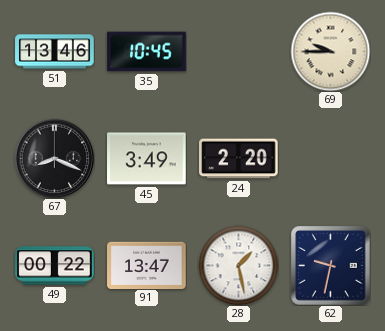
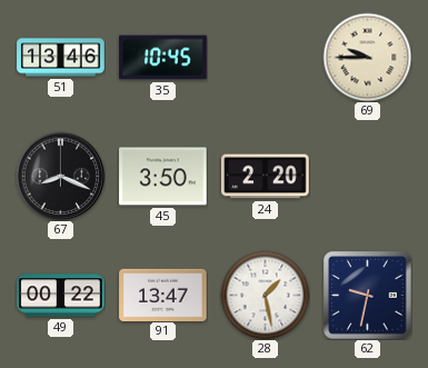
45: 3:49 -> 3:50 (163, 177)
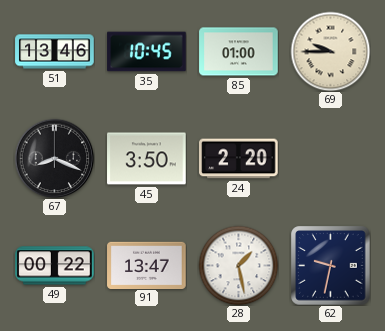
85: none -> 01:00 (239, 52)
